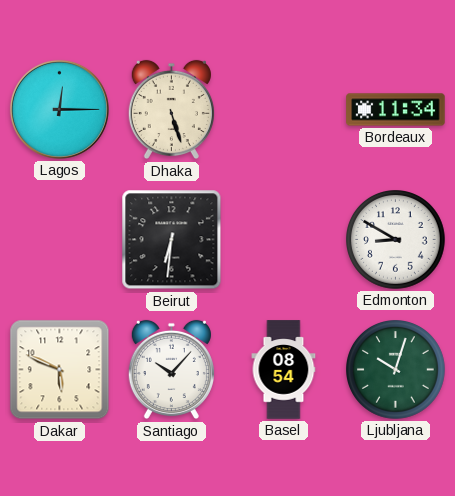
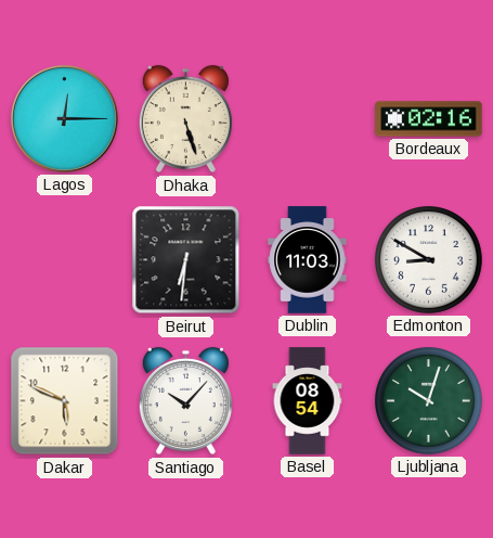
Bordeaux: 11:34 -> 02:16 (429, 119)
Dublin: none -> 11:03 (308, 260)
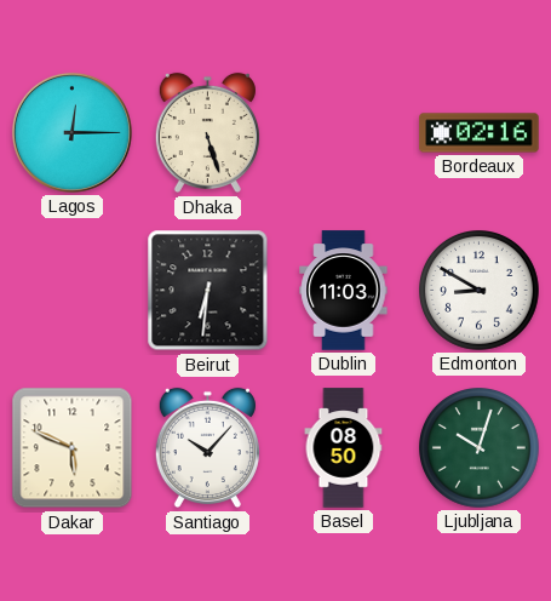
Basel: 08:54 -> 08:50 (344, 448)
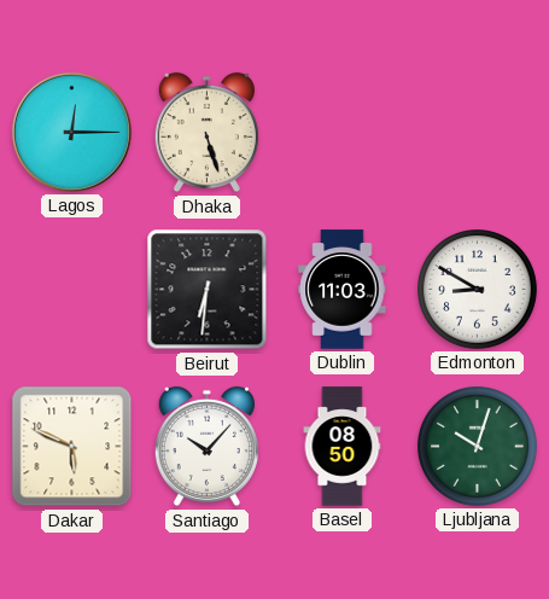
Bordeaux: 02:16 -> none (480, 133)
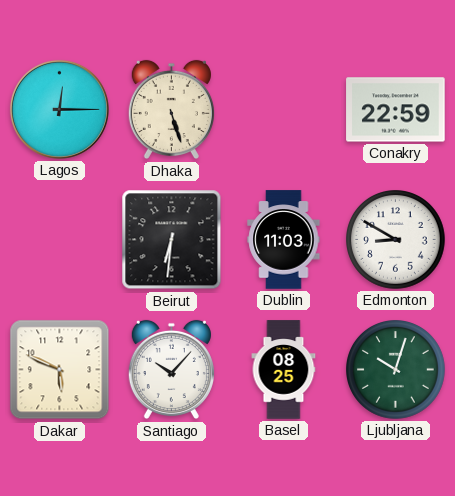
Conakry: none -> 22:59 (396, 110)
Basel: 08:50 -> 08:25 (284, 370)
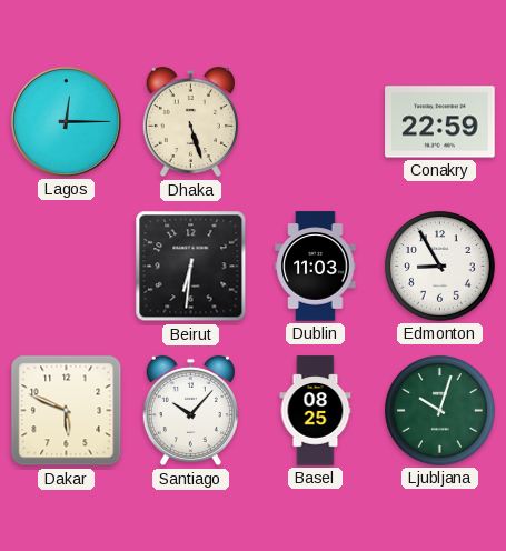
Edmonton: 8:50 -> 8:55 (440, 267)
